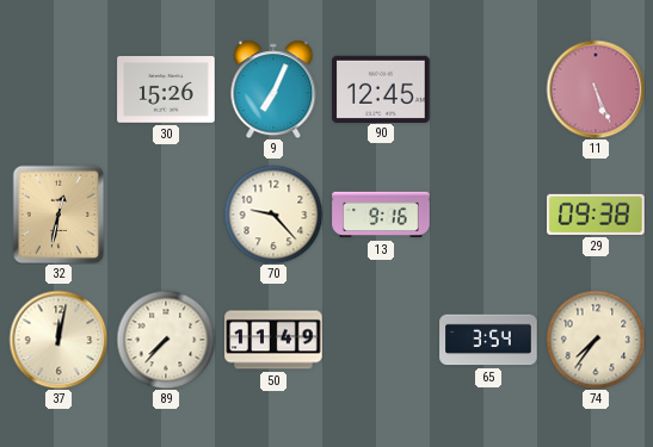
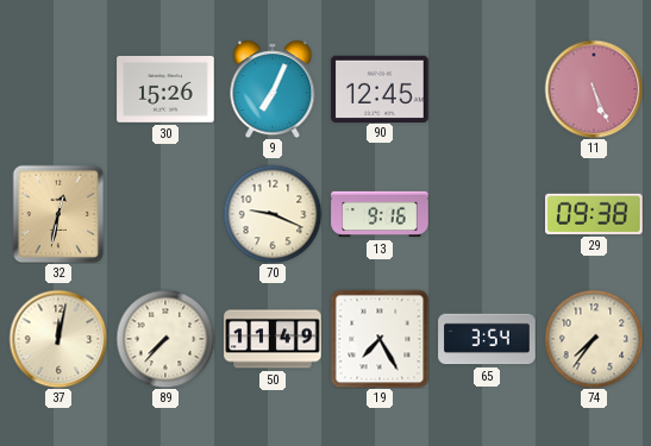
70: 9:23 -> 9:19 (273, 214)
19: none -> 7:25 (380, 339)
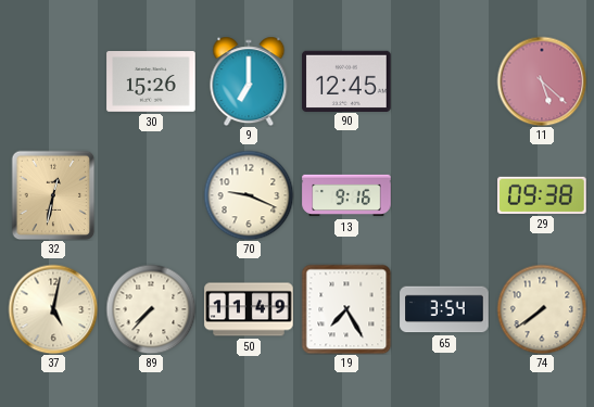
9: 7:04 -> 7:00 (249, 81)
11: 5:26 -> 5:22 (542, 81)
37: 12:02 -> 5:02 (53, 309)
74: 7:36 -> 7:39 (542, 309)
